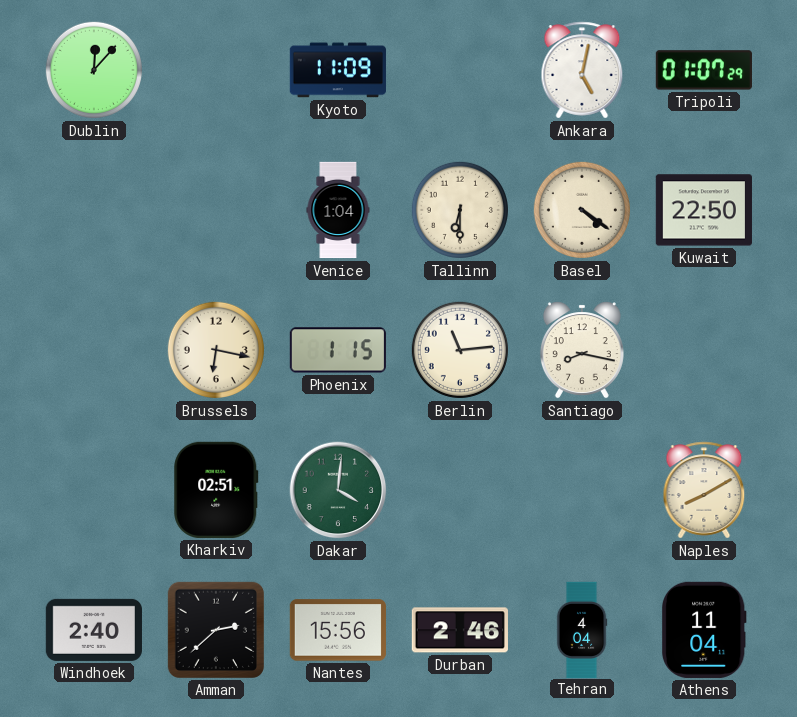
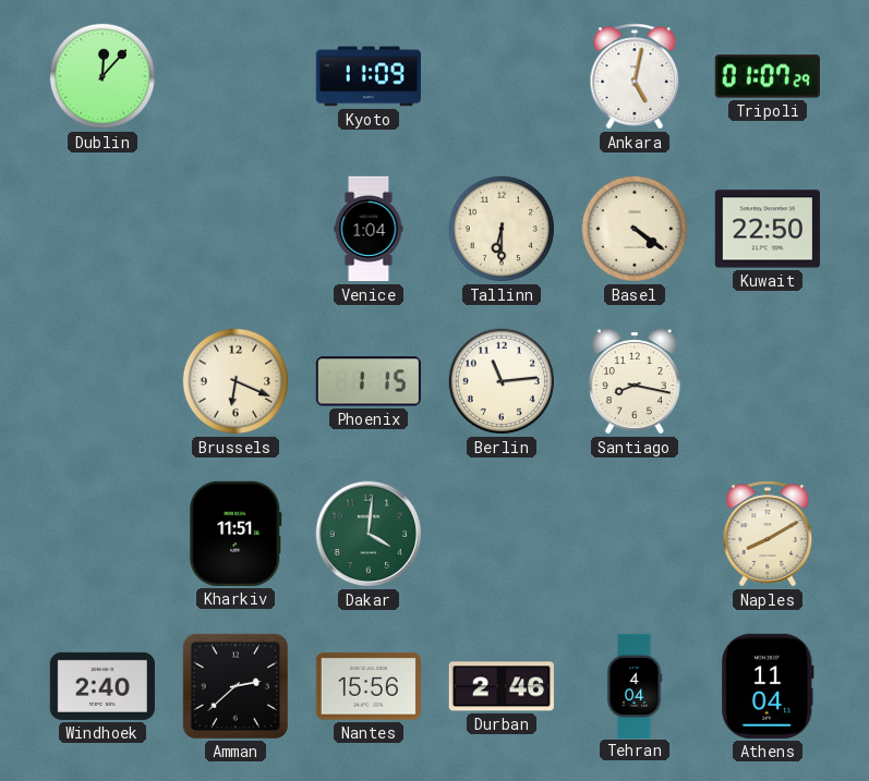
Brussels: 6:17 -> 6:19 (236, 381)
Kharkiv: 02:51 -> 11:51 (236, 534)
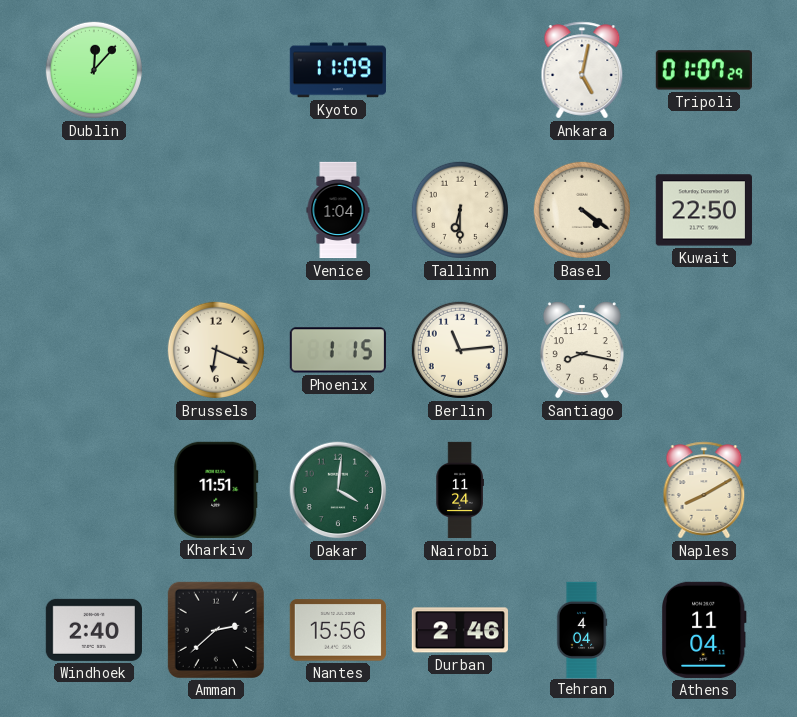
Nairobi: none -> 11:24 (460, 490)
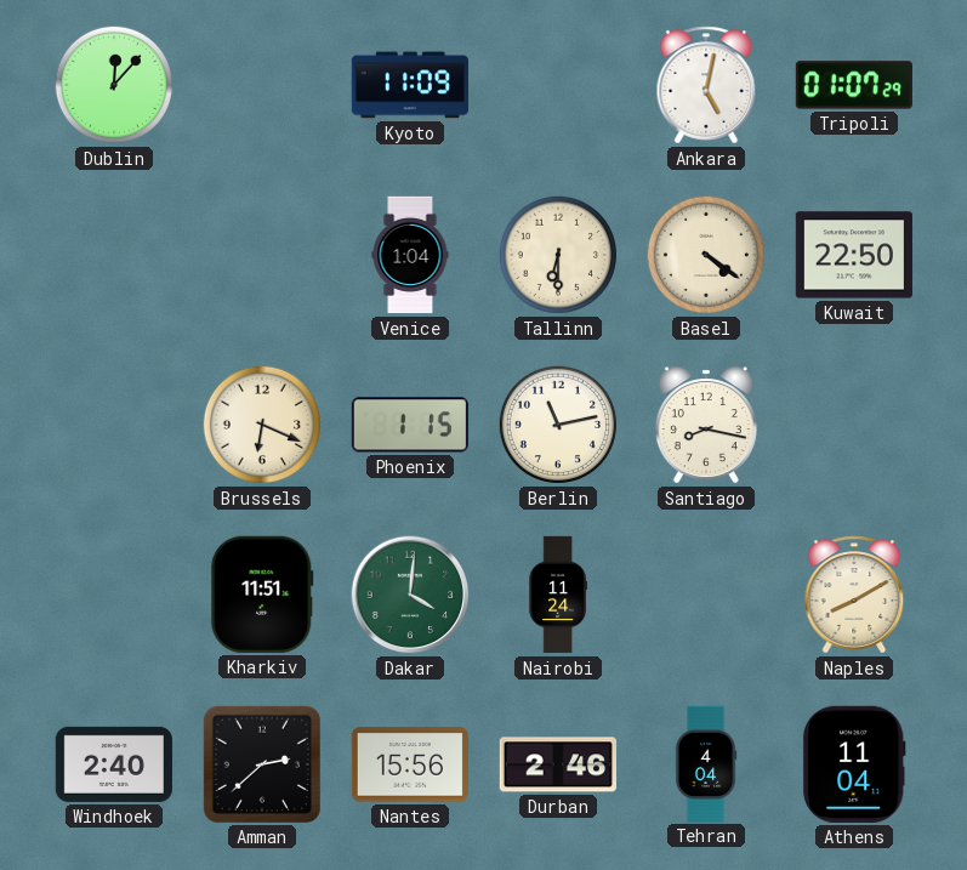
Berlin: 11:14 -> 11:13 (558, 425)
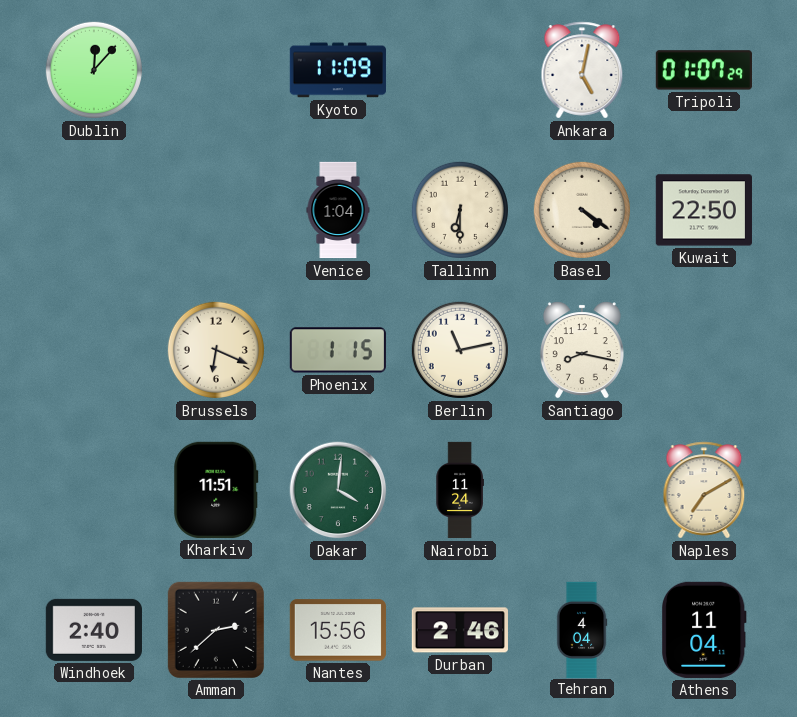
Naples: 8:10 -> 7:10 (704, 490)
